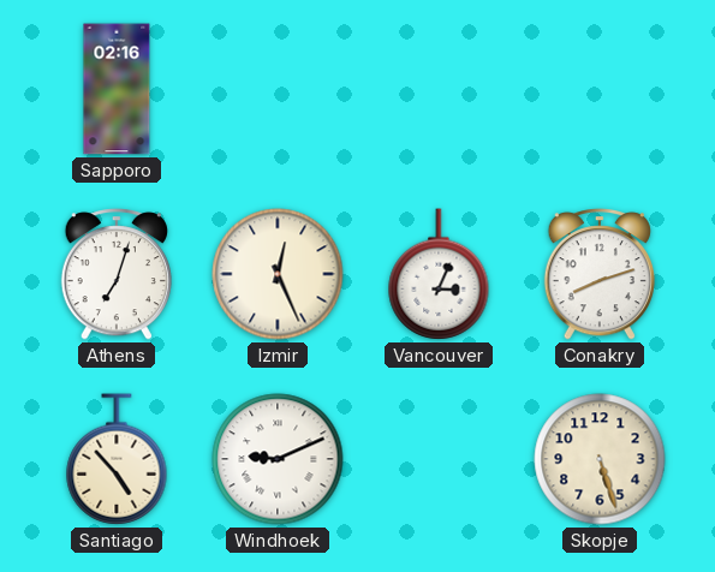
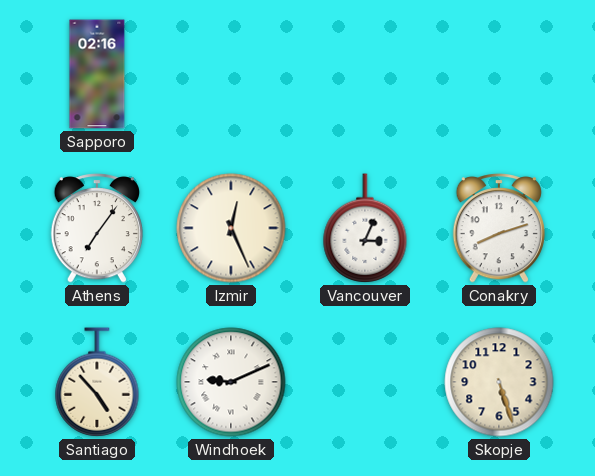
Athens: 7:03 -> 7:06 (97, 228)
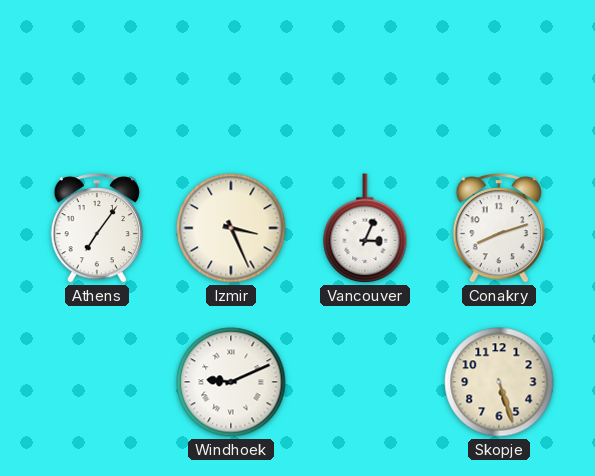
Sapporo: 02:16 -> none (97, 74)
Izmir: 12:26 -> 3:26 (231, 228)
Santiago: 4:53 -> none (97, 382)
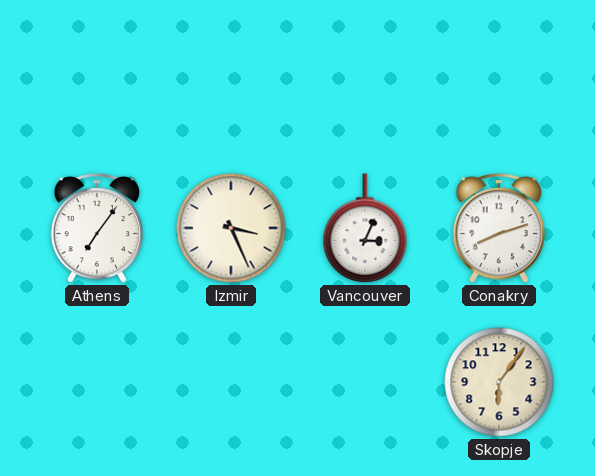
Windhoek: 9:11 -> none (231, 382)
Skopje: 5:27 -> 6:06 (499, 382)
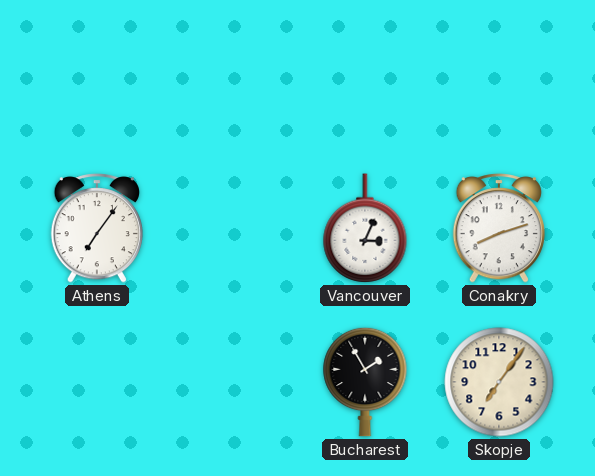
Izmir: 3:26 -> none (231, 228)
Bucharest: none -> 1:55 (365, 382)
Skopje: 6:06 -> 7:06 (499, 382)
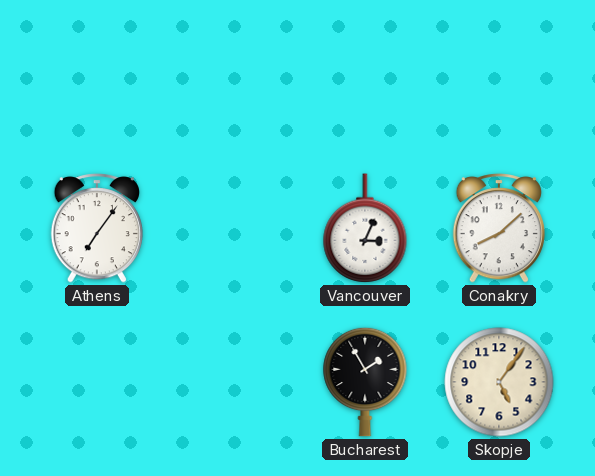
Conakry: 8:12 -> 8:08 (499, 228)
Skopje: 7:06 -> 5:06 (499, 382)
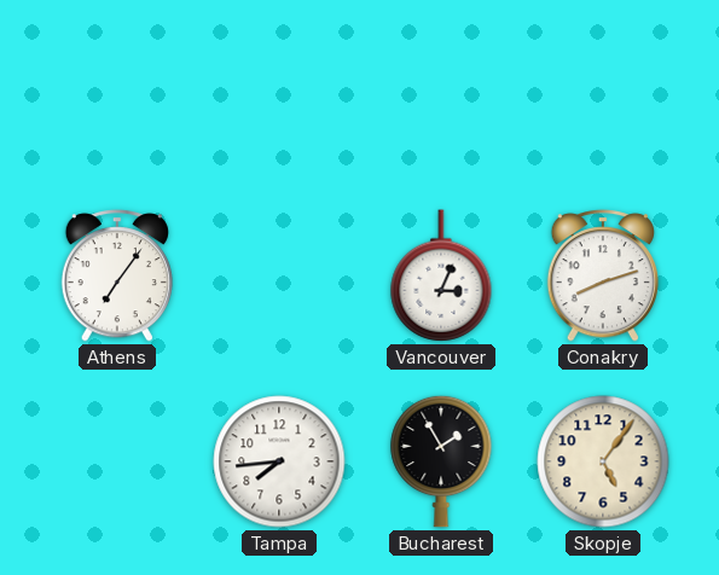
Conakry: 8:08 -> 8:12 (603, 275)
Tampa: none -> 7:44 (279, 461)
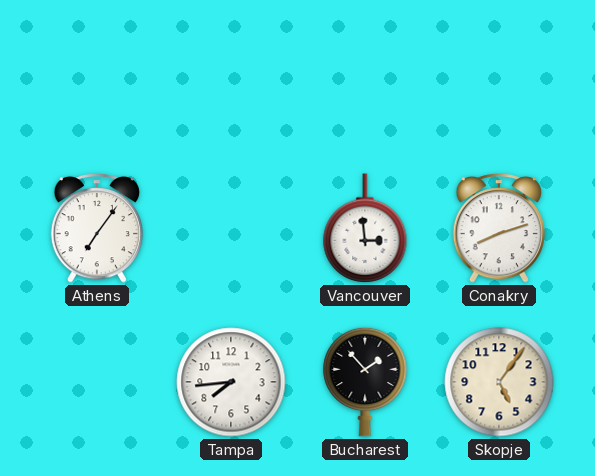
Vancouver: 3:04 -> 2:59 (365, 228)
Bucharest: 1:55 -> 1:53 (365, 382)
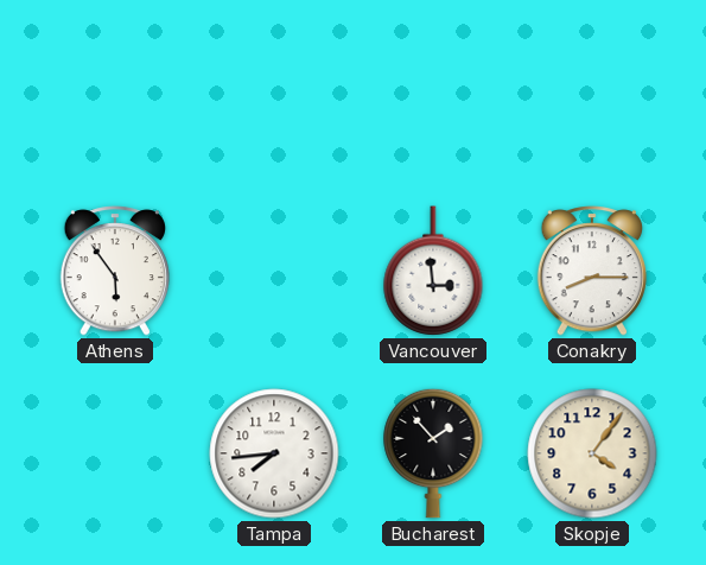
Athens: 7:06 -> 5:54 (115, 271)
Conakry: 8:12 -> 8:15 (592, 271)
Skopje: 5:06 -> 4:06 (592, 453)
